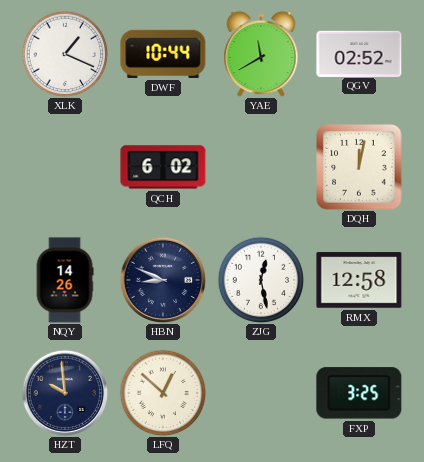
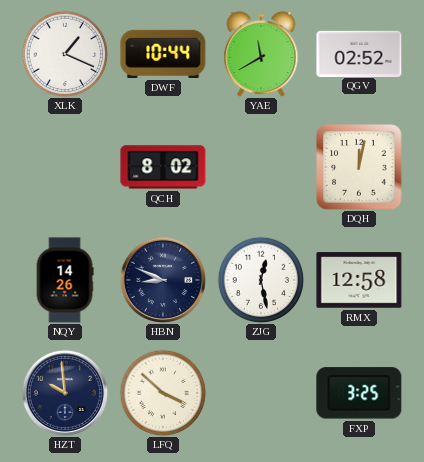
QCH: 6:02 -> 8:02 (163, 167)
LFQ: 12:52 -> 3:52 (163, 393)
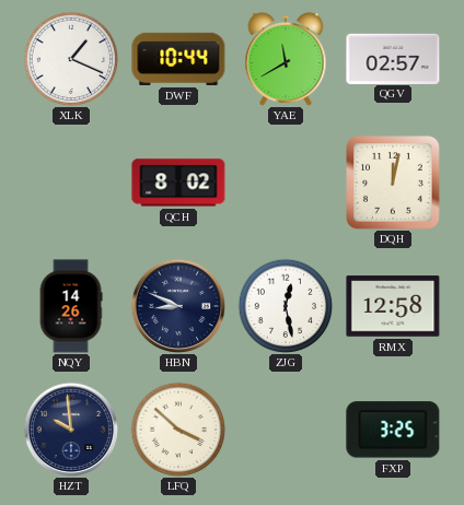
QGV: 02:52 -> 02:57 (393, 58)
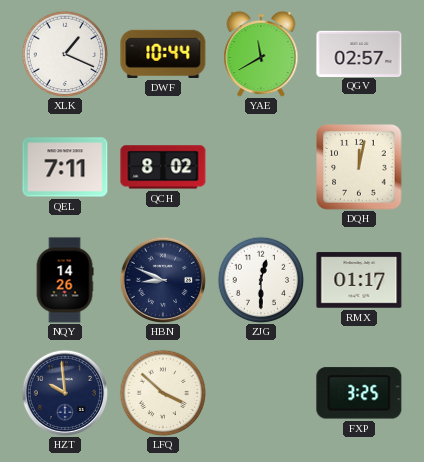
QEL: none -> 7:11 (65, 167)
ZJG: 12:28 -> 12:30 (261, 280)
RMX: 12:58 -> 01:17 (359, 280)
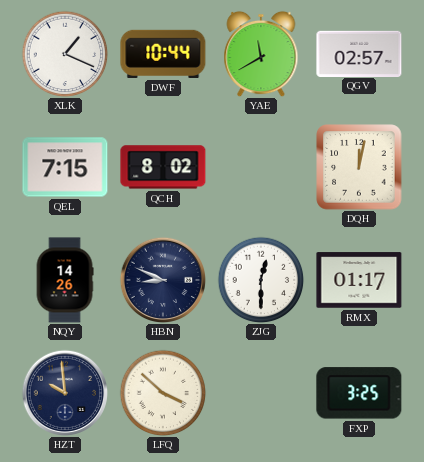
QEL: 7:11 -> 7:15 (65, 167)
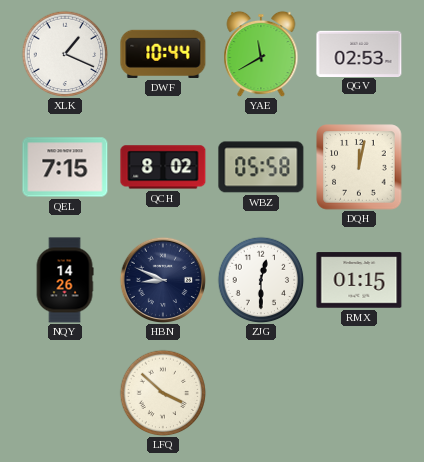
QGV: 02:57 -> 02:53 (359, 53)
WBZ: none -> 05:58 (261, 167)
RMX: 01:17 -> 01:15 (359, 280)
HZT: 9:59 -> none (64, 392)
FXP: 3:25 -> none (359, 393)
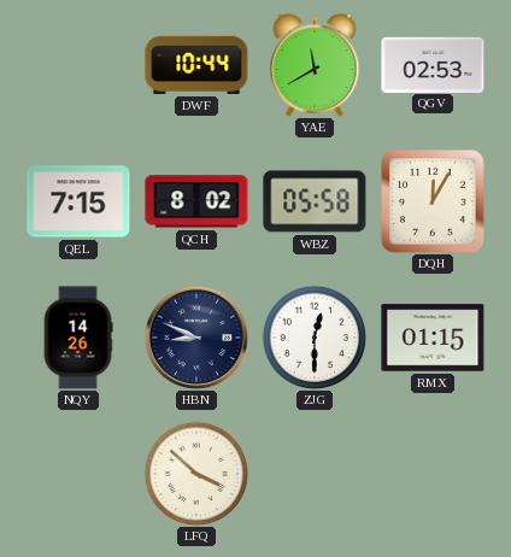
XLK: 1:19 -> none (65, 54)
DQH: 12:02 -> 12:05 (433, 201)
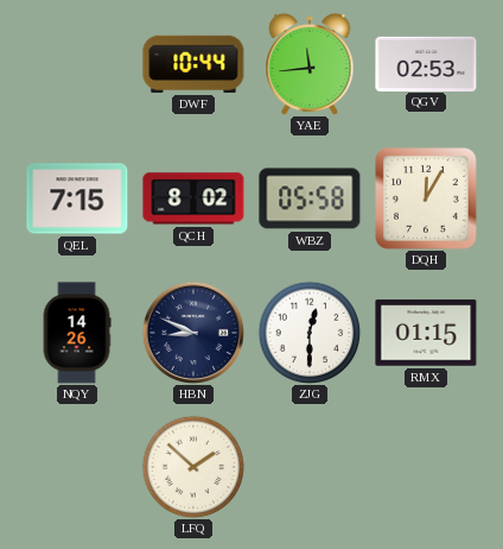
YAE: 11:40 -> 11:44 (310, 64)
LFQ: 3:52 -> 1:52 (193, 467)
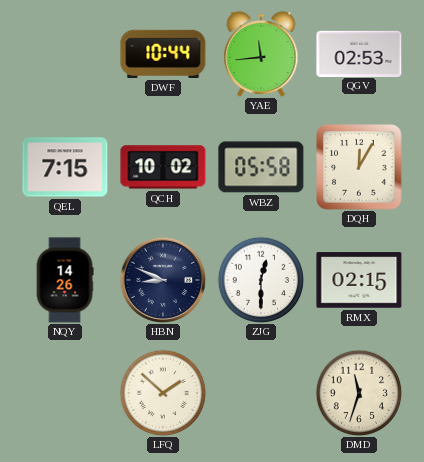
QCH: 8:02 -> 10:02 (163, 167)
RMX: 01:15 -> 02:15 (359, 280)
DMD: none -> 11:33 (359, 393)
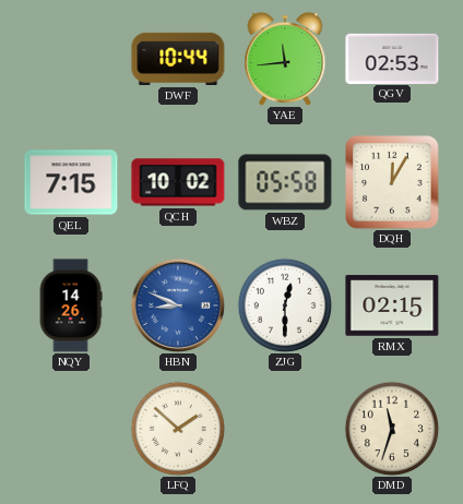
HBN dial: navy -> blue (177, 304)
